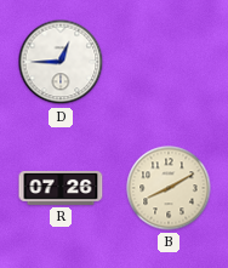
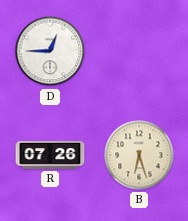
B: 8:10 -> 6:27 (139, 155)
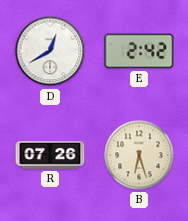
D: 12:45 -> 12:40 (50, 51)
E: none -> 2:42 (139, 51)
